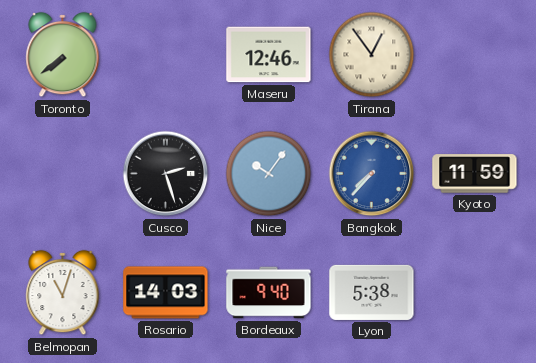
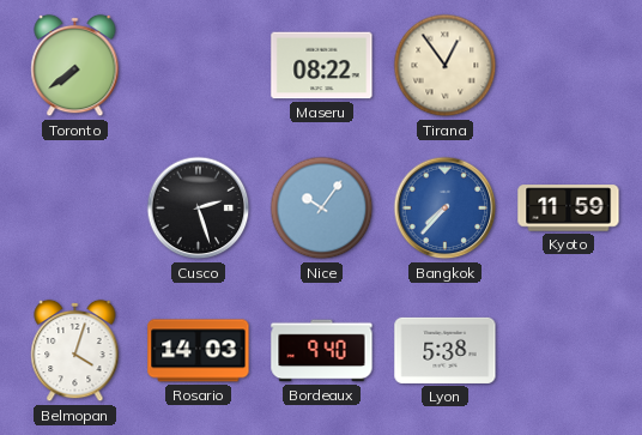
Maseru: 12:46 -> 08:22 (322, 66)
Belmopan: 11:03 -> 4:03 (75, 351)
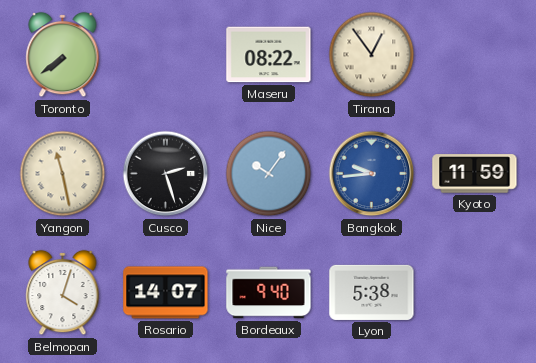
Yangon: none -> 11:28 (63, 174)
Bangkok: 7:37 -> 9:44 (372, 174)
Rosario: 14:03 -> 14:07 (166, 293)
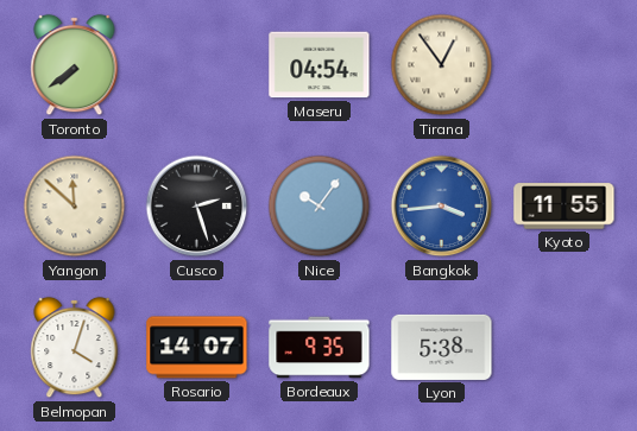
Maseru: 08:22 -> 04:54 (320, 65)
Yangon: 11:28 -> 11:52 (75, 207)
Bangkok: 9:44 -> 3:44 (442, 207)
Kyoto: 11:59 -> 11:55 (565, 207)
Bordeaux: 9:40 -> 9:35 (320, 348)
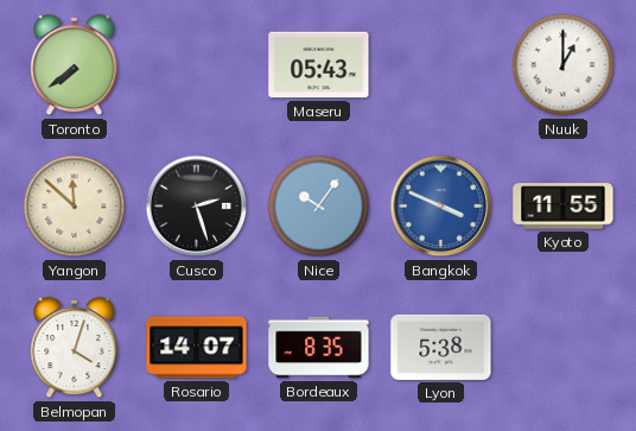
Maseru: 04:54 -> 05:43 (319, 65)
Tirana: 12:54 -> none (442, 65)
Nuuk: none -> 1:00 (564, 65)
Bangkok: 3:44 -> 3:49 (441, 207)
Bordeaux: 9:35 -> 8:35 (319, 348)
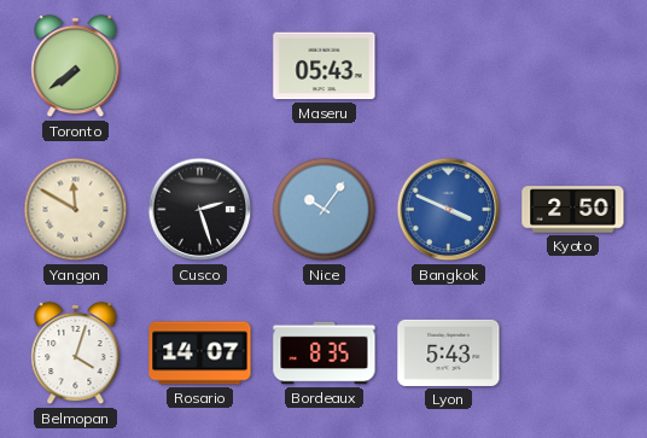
Nuuk: 1:00 -> none (564, 65)
Yangon: 11:52 -> 11:50 (76, 210)
Kyoto: 11:55 -> 2:50 (573, 210)
Lyon: 5:38 -> 5:43 (449, 352)
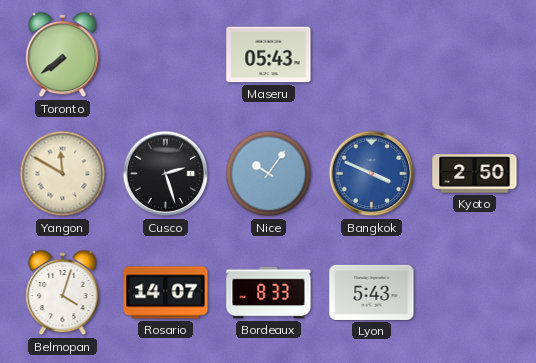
Bordeaux: 8:35 -> 8:33 (269, 293)
